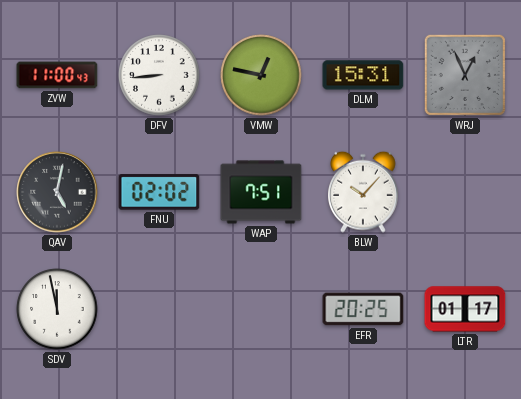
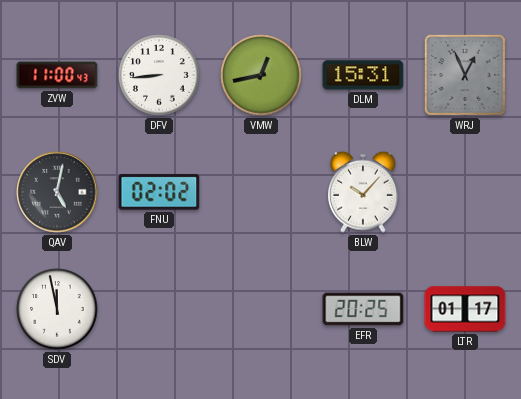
VMW: 12:47 -> 12:43 (261, 75)
WAP: 7:51 -> none (261, 192)
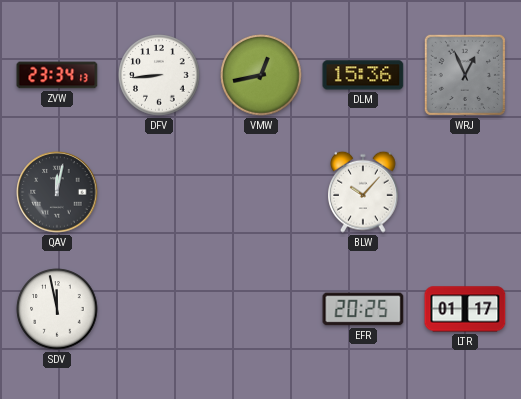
ZVW: 11:00 -> 23:34 (57, 75)
DLM: 15:31 -> 15:36 (363, 75)
QAV: 5:02 -> 12:02 (57, 192)
FNU: 02:02 -> none (159, 192)
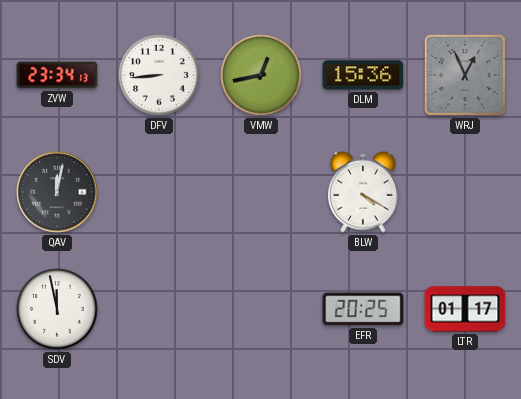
BLW: 10:07 -> 4:20 (364, 192)
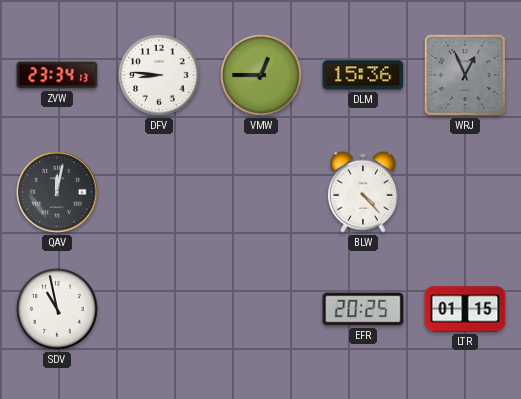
DFV: 8:44 -> 8:46 (159, 75)
VMW: 12:43 -> 12:45 (261, 75)
BLW: 4:20 -> 4:23 (364, 192)
SDV: 11:58 -> 10:58 (57, 309)
LTR: 01:17 -> 01:15 (465, 309)
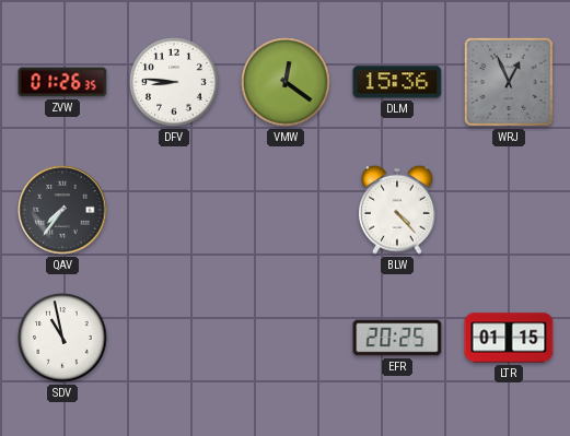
ZVW: 23:34 -> 01:26 (62, 82)
VMW: 12:45 -> 12:21 (286, 82)
QAV: 12:02 -> 7:36 (62, 210)
